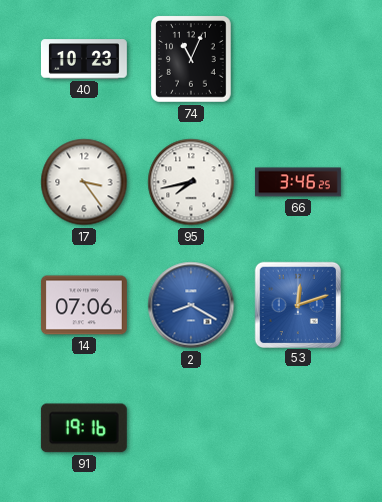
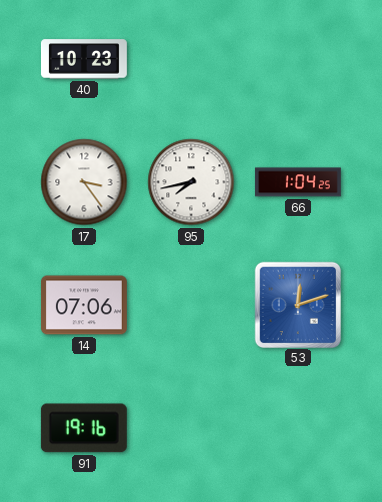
74: 11:04 -> none (192, 59)
66: 3:46 -> 1:04 (298, 182)
2: 8:20 -> none (191, 305)
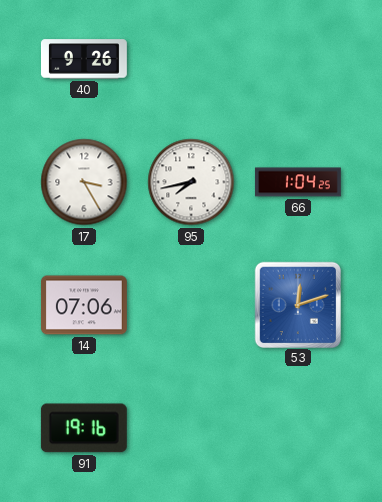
40: 10:23 -> 9:26 (84, 59)
17: 3:24 -> 3:25 (84, 182)
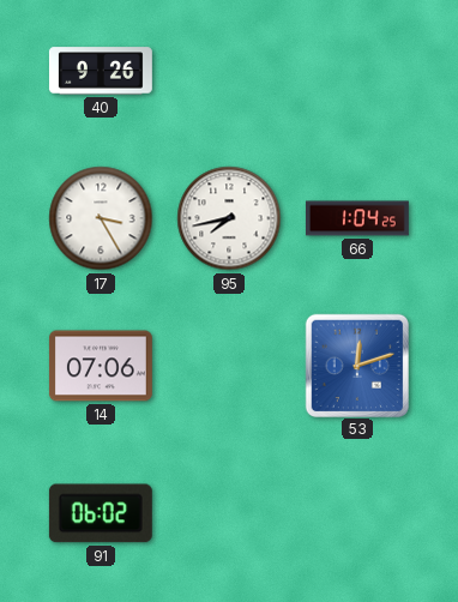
91: 19:16 -> 06:02 (101, 513)
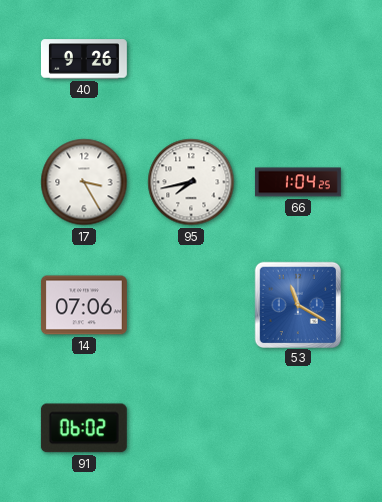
53: 12:12 -> 11:20 (297, 304)
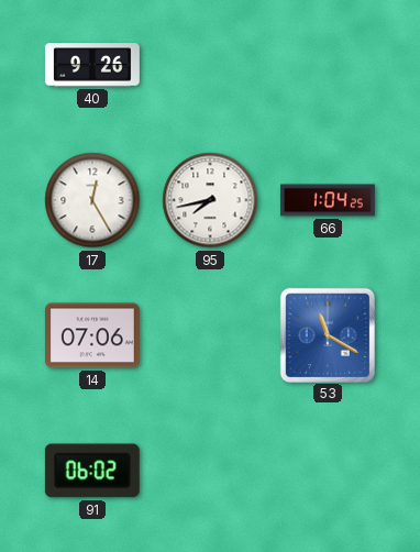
17: 3:25 -> 12:25 (92, 200)
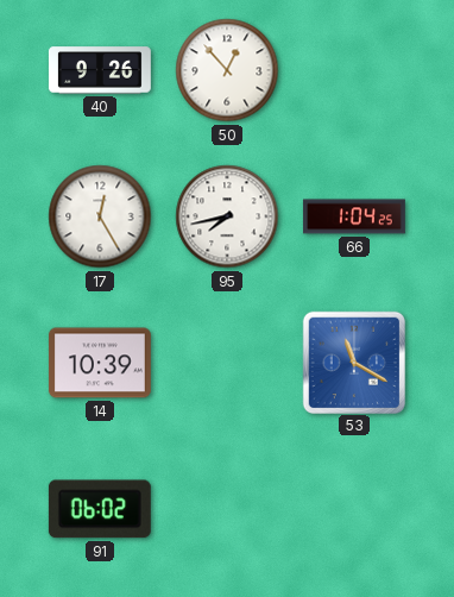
50: none -> 12:53 (227, 70)
14: 07:06 -> 10:39 (100, 363)
